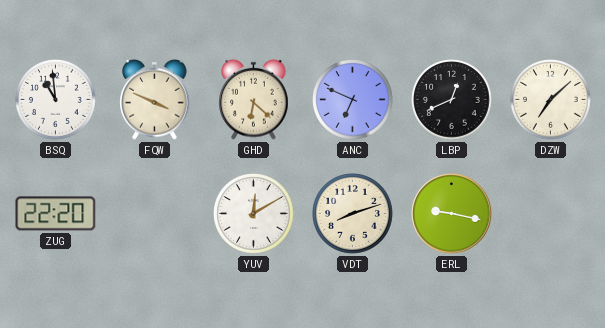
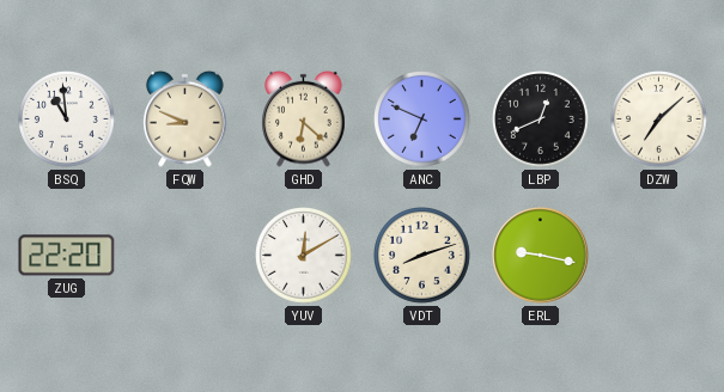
FQW: 3:49 -> 8:49 (185, 118)
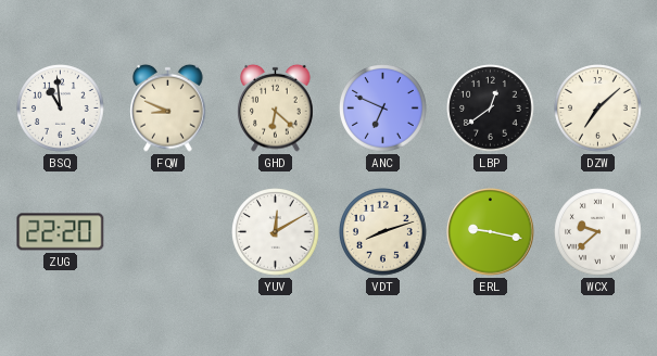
LBP: 12:41 -> 12:39 (491, 109)
WCX: none -> 9:38 (598, 232)
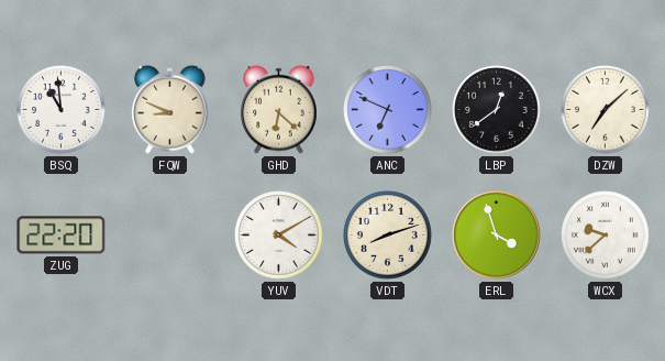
YUV: 12:10 -> 4:10 (279, 236)
ERL: 9:17 -> 3:57 (497, 236)
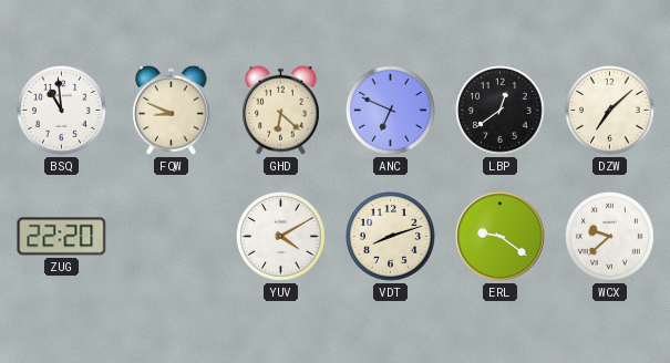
ERL: 3:57 -> 9:21 (501, 237)
